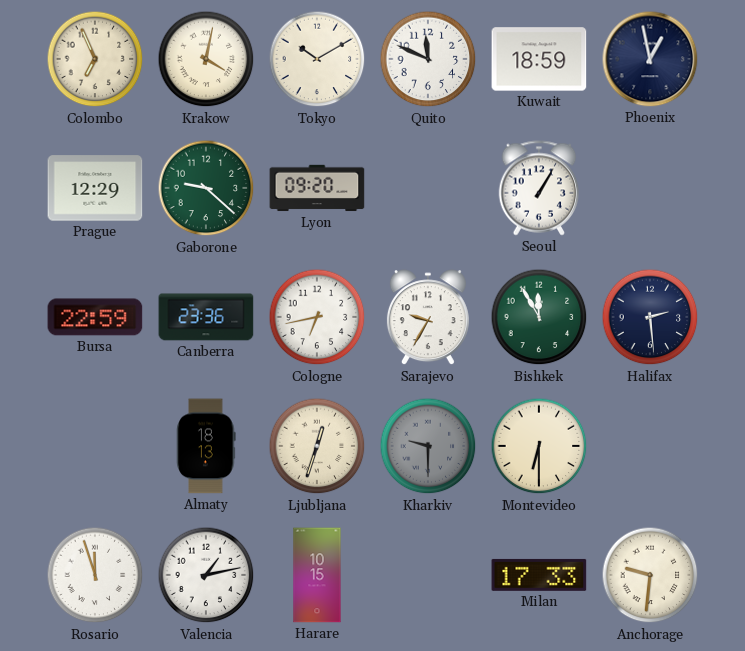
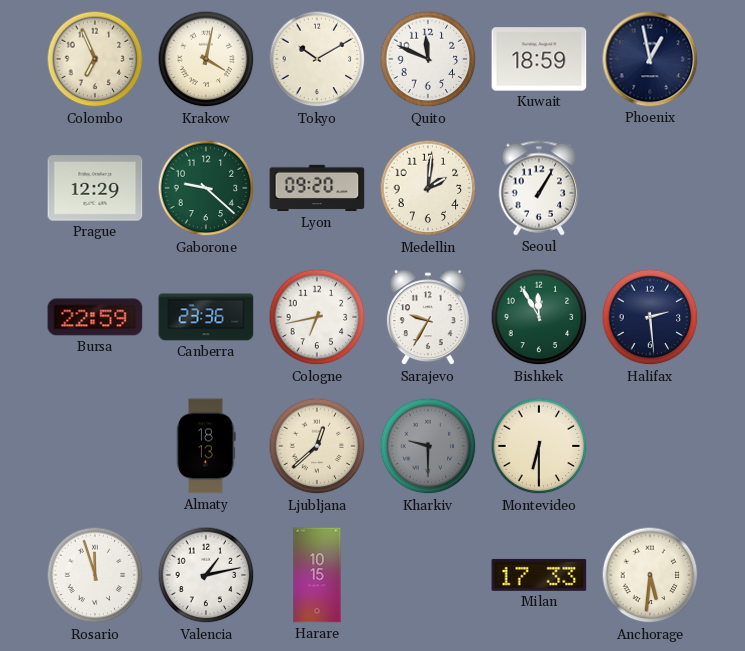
Medellin: none -> 2:01 (428, 188)
Ljubljana: 12:33 -> 12:38 (317, 446)
Anchorage: 9:31 -> 5:31 (650, 575)
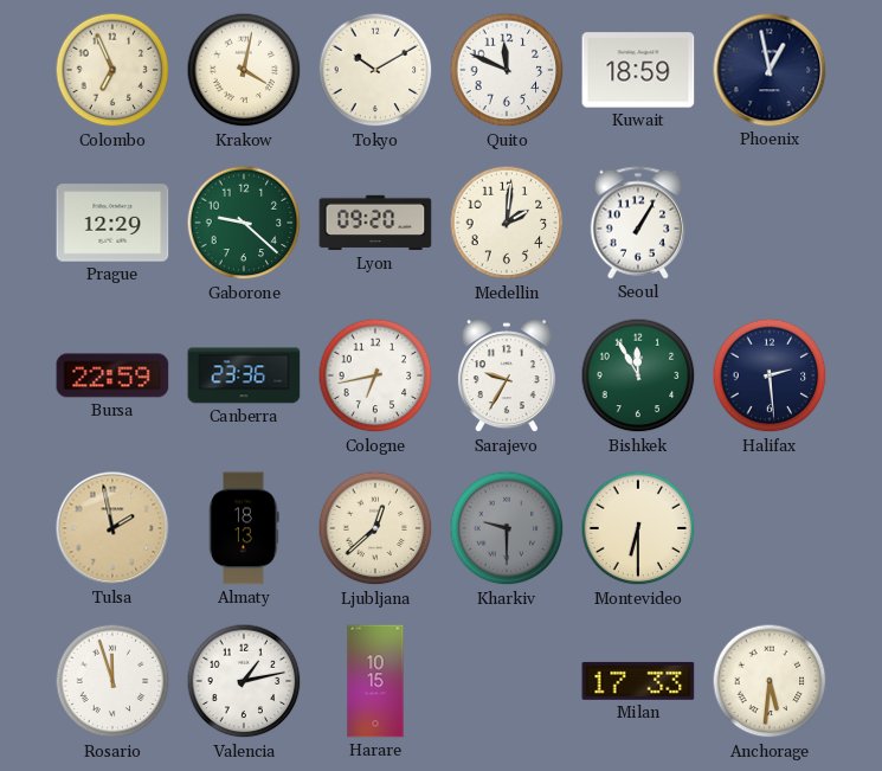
Tulsa: none -> 1:58 (112, 528)
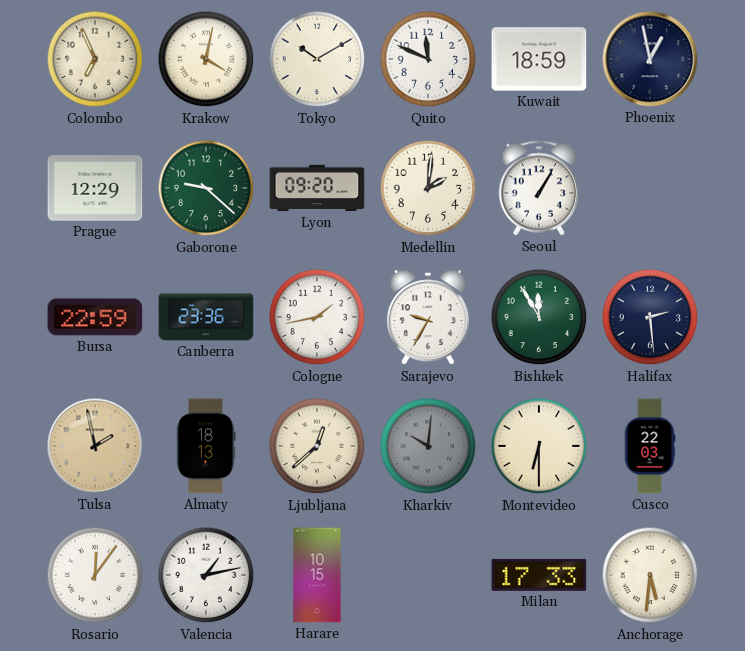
Cologne: 6:43 -> 1:43 (317, 317)
Kharkiv: 9:30 -> 10:01 (428, 446)
Cusco: none -> 22:03 (650, 446)
Rosario: 11:57 -> 12:06 (95, 575)
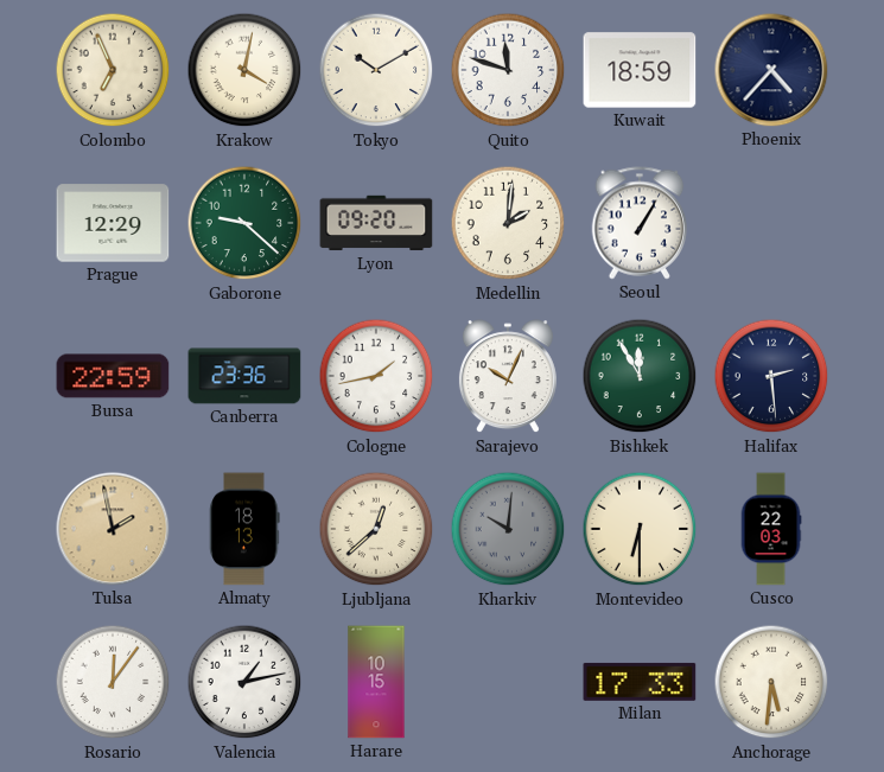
Quito: 11:49 -> 11:48 (508, 70)
Phoenix: 12:58 -> 4:37 (771, 70)
Sarajevo: 9:35 -> 10:04 (508, 377)
